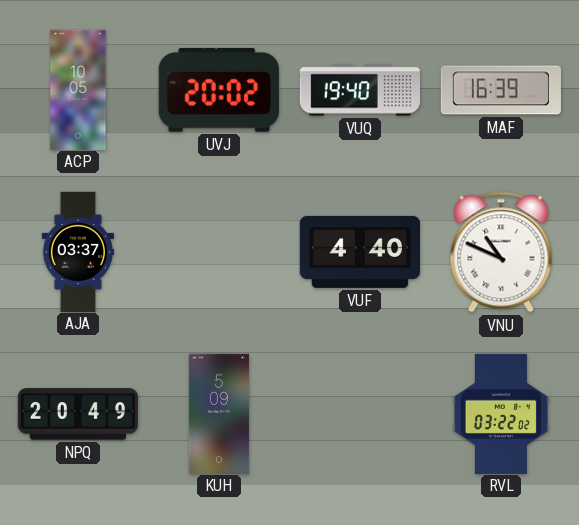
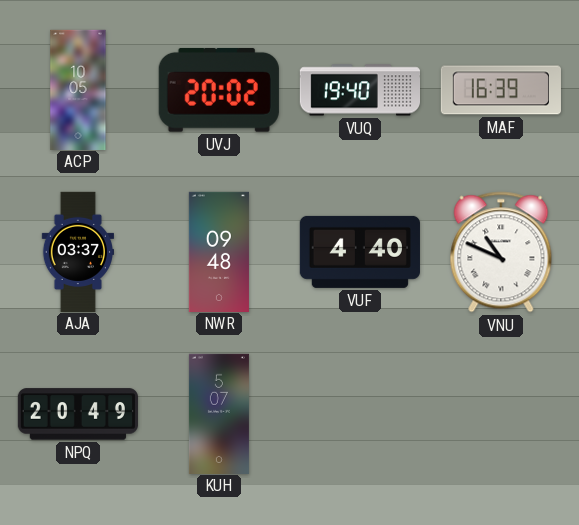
NWR: none -> 09:48 (219, 251)
KUH: 5:09 -> 5:07 (219, 413)
RVL: 03:22 -> none (501, 413)
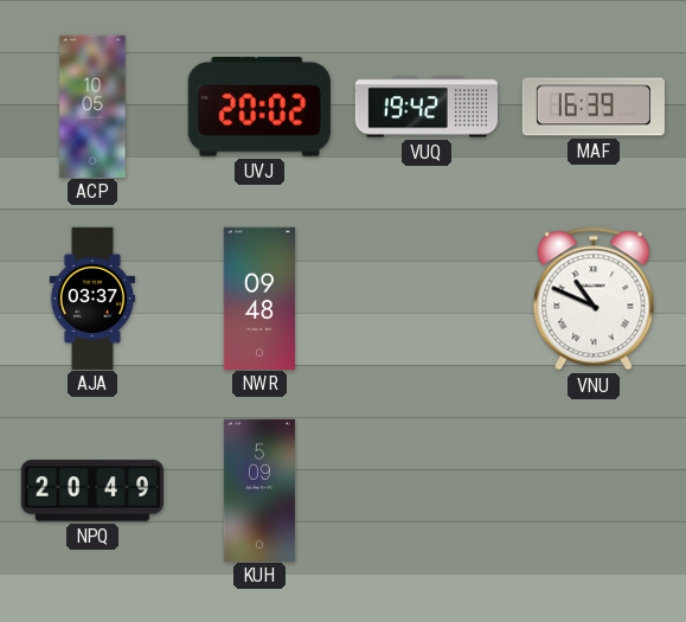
VUQ: 19:40 -> 19:42 (425, 107)
VUF: 4:40 -> none (360, 252)
KUH: 5:07 -> 5:09 (259, 489)
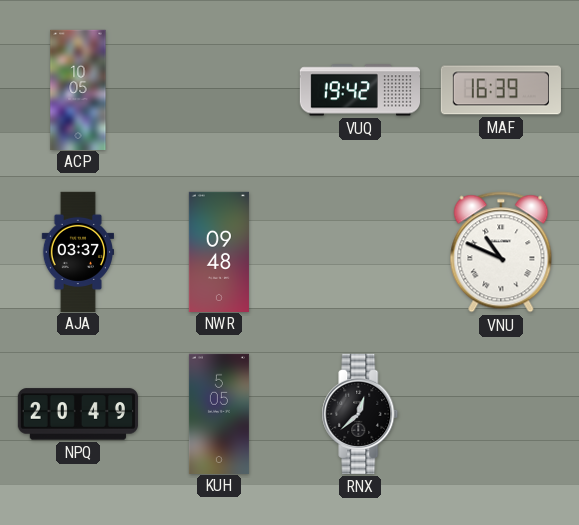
UVJ: 20:02 -> none (259, 107)
KUH: 5:09 -> 5:05 (219, 413)
RNX: none -> 12:38 (360, 414)
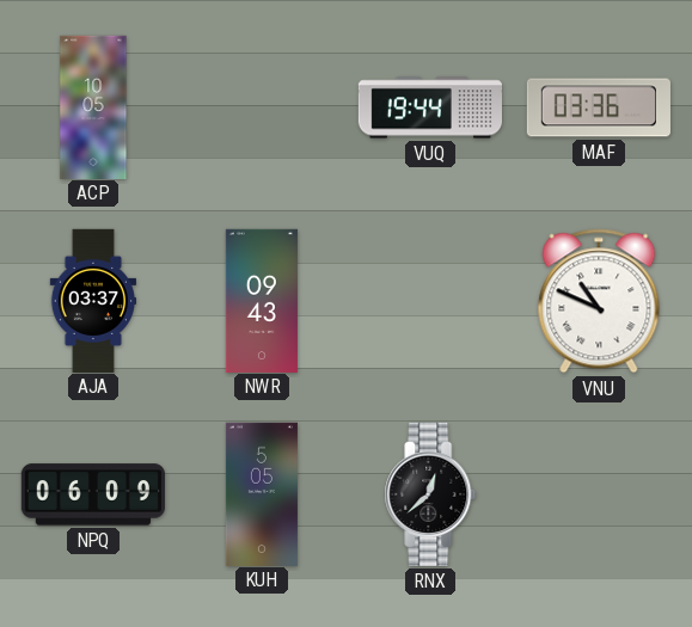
VUQ: 19:42 -> 19:44 (429, 107)
MAF: 16:39 -> 03:36 (599, 107)
NWR: 09:48 -> 09:43 (262, 300)
NPQ: 20:49 -> 06:09 (93, 494)
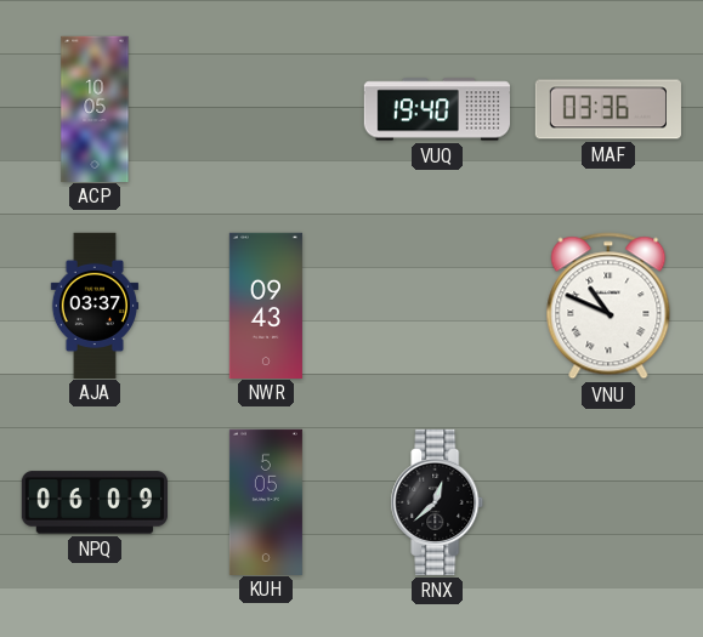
VUQ: 19:44 -> 19:40 (436, 109)
